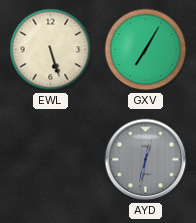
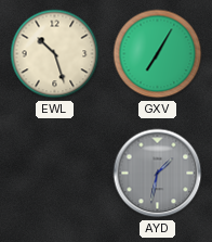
EWL: 5:27 -> 10:27 (55, 54)
AYD: 12:32 -> 1:32 (158, 174)
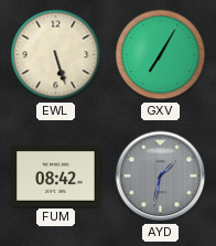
EWL: 10:27 -> 5:27 (56, 55)
FUM: none -> 08:42 (56, 177)
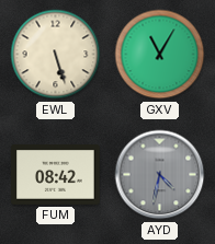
GXV: 7:05 -> 11:05 (160, 55)
AYD: 1:32 -> 4:32 (160, 175)
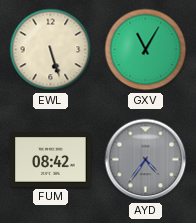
AYD: 4:32 -> 4:36 (146, 160)
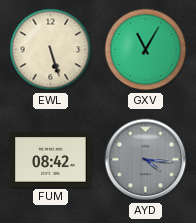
AYD: 4:36 -> 4:16 (146, 160)
